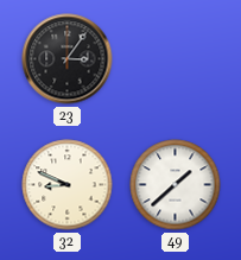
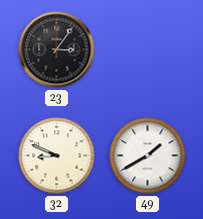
49: 1:38 -> 1:40 (148, 156)
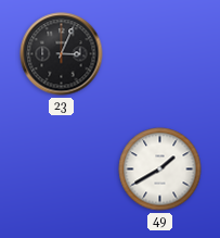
23: 3:06 -> 3:04 (62, 54)
32: 8:49 -> none (57, 156)
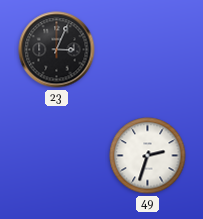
49: 1:40 -> 2:33 (148, 156)
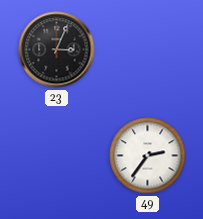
49: 2:33 -> 2:36 (148, 156)
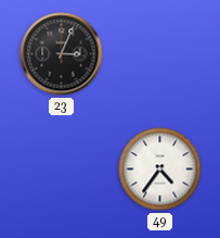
49: 2:36 -> 4:36 (160, 170)
